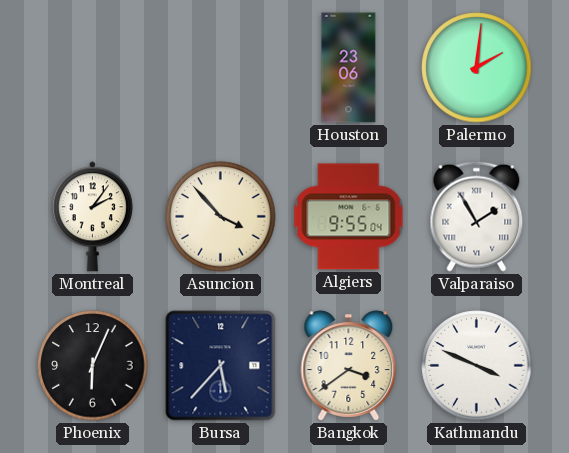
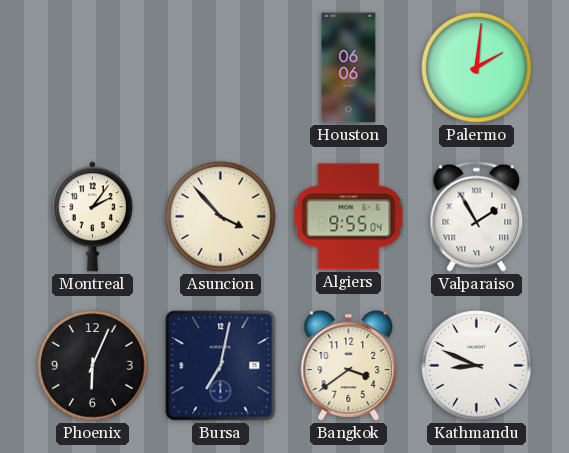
Houston: 23:06 -> 06:06 (349, 68)
Bursa: 5:37 -> 7:02 (221, 366)
Kathmandu: 3:49 -> 8:49 (477, 366)
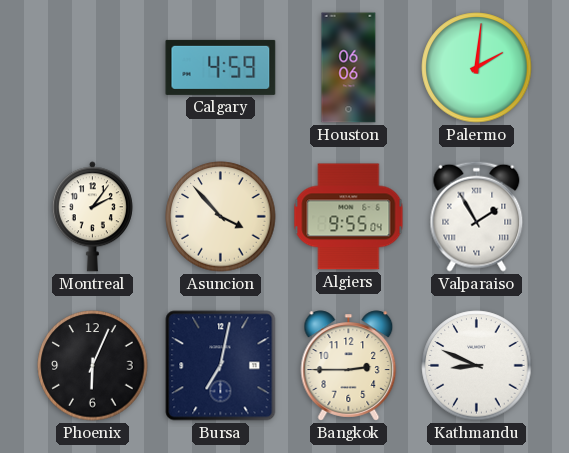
Calgary: none -> 4:59 (221, 67)
Bangkok: 3:39 -> 2:45 (349, 366)
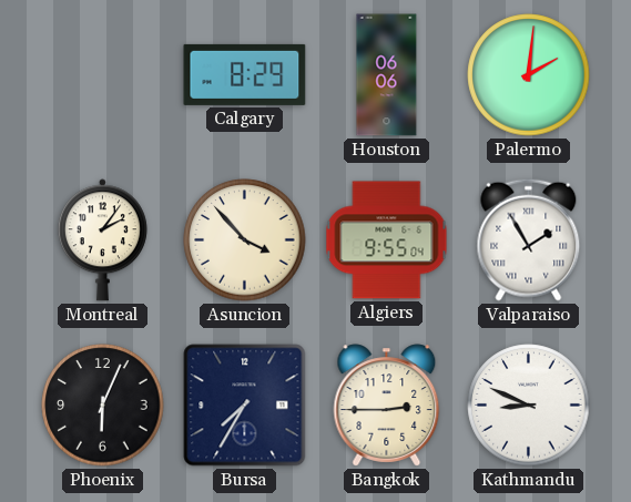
Calgary: 4:59 -> 8:29 (245, 74)
Bursa: 7:02 -> 7:35 (245, 406)
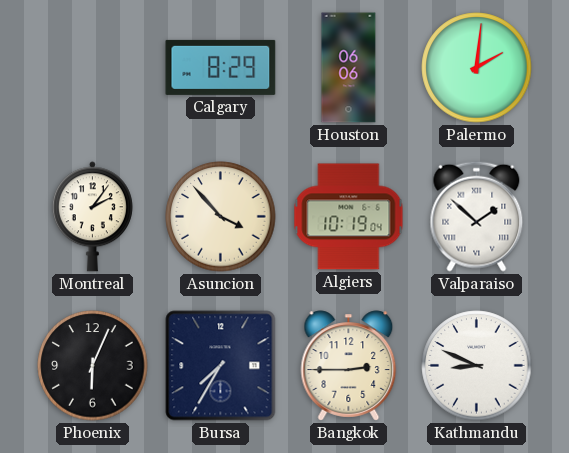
Algiers: 9:55 -> 10:19 (349, 217)
Valparaiso: 1:55 -> 1:52 (477, 216)
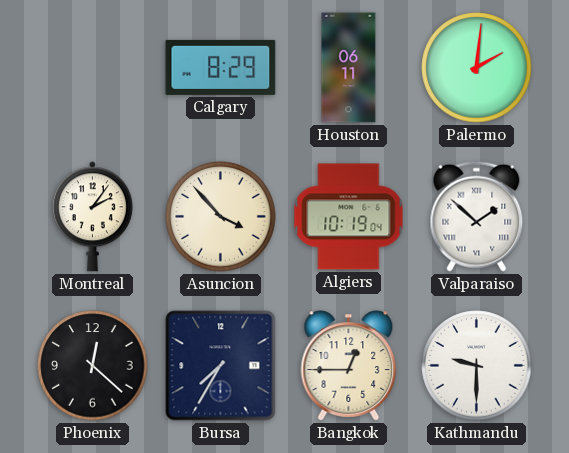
Houston: 06:06 -> 06:11 (349, 68)
Phoenix: 6:04 -> 12:22 (93, 366)
Bangkok: 2:45 -> 12:45 (349, 366)
Kathmandu: 8:49 -> 9:30 (477, 366)
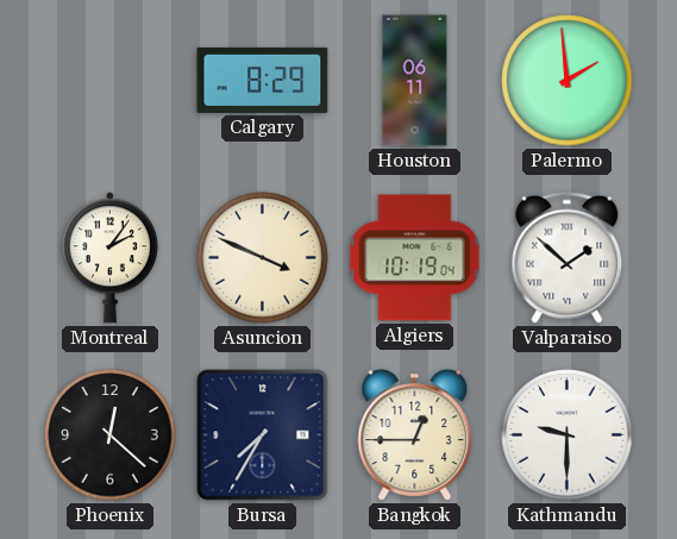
Palermo: 2:01 -> 1:59 (568, 81)
Asuncion: 3:53 -> 3:49 (263, 258)
